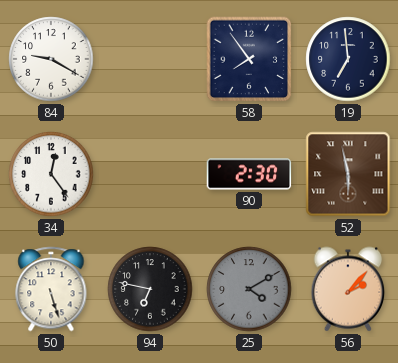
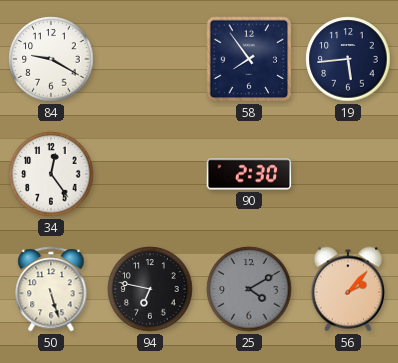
19: 6:59 -> 5:44 (348, 59)
52: 5:58 -> none (348, 174)
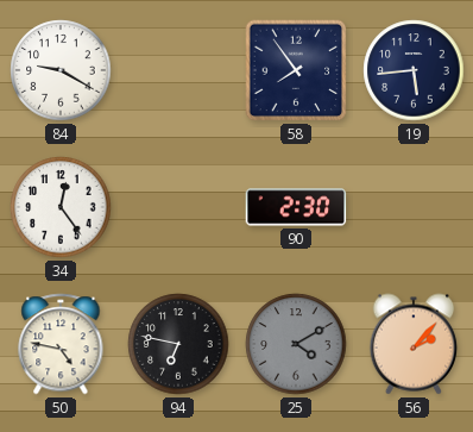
50: 5:27 -> 4:47 (61, 344)
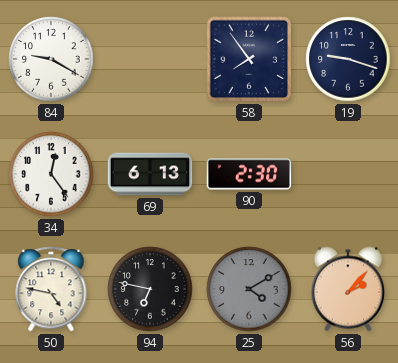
19: 5:44 -> 9:18 (348, 59)
69: none -> 6:13 (150, 174)
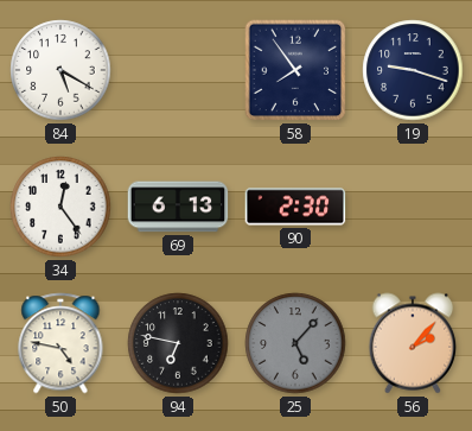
84: 9:20 -> 5:20 (60, 70)
25: 4:10 -> 5:07 (295, 343)
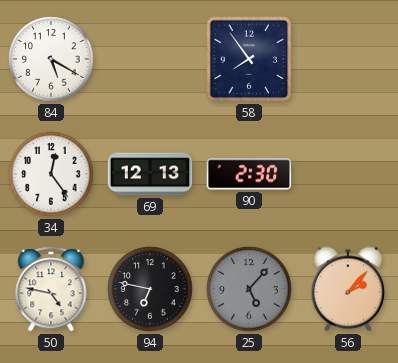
19: 9:18 -> none (413, 70)
69: 6:13 -> 12:13 (150, 174)
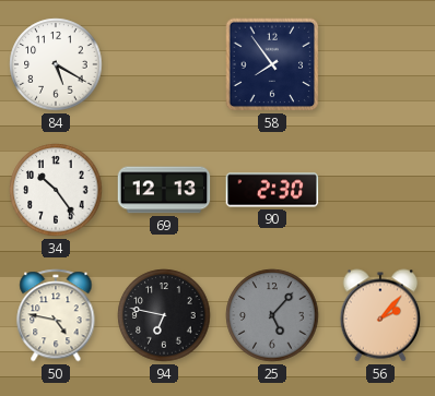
34: 12:24 -> 10:24 (56, 190)
